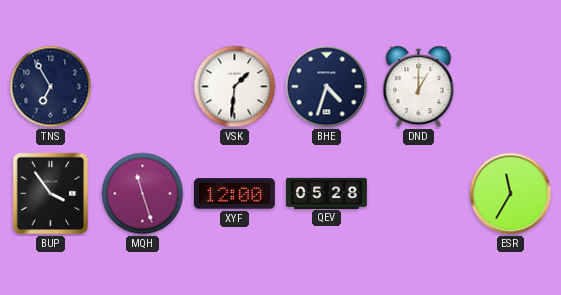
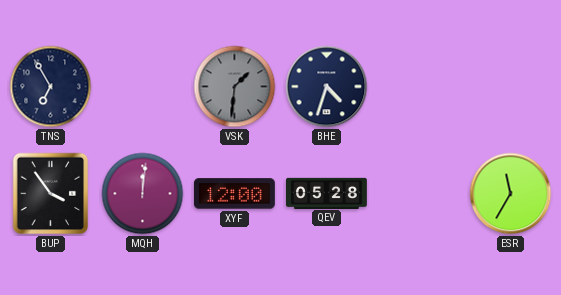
VSK dial: white -> grey (235, 87)
DND: 1:00 -> none (419, 87)
MQH: 11:27 -> 12:01 (143, 194)
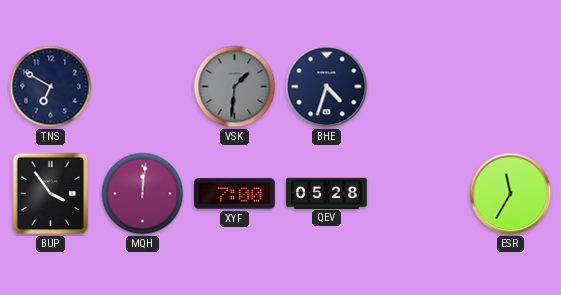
TNS: 6:55 -> 6:50 (51, 87)
XYF: 12:00 -> 7:00 (235, 194)
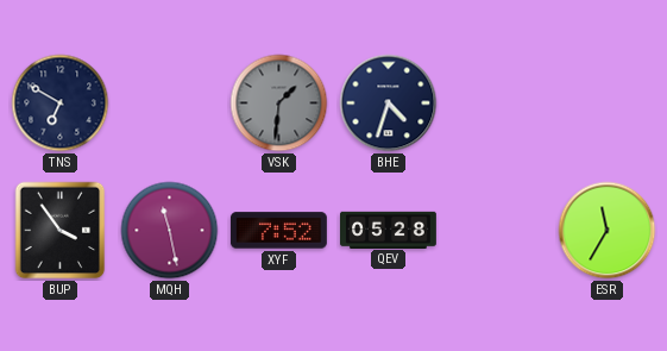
MQH: 12:01 -> 11:28 (170, 231)
XYF: 7:00 -> 7:52 (279, 231)
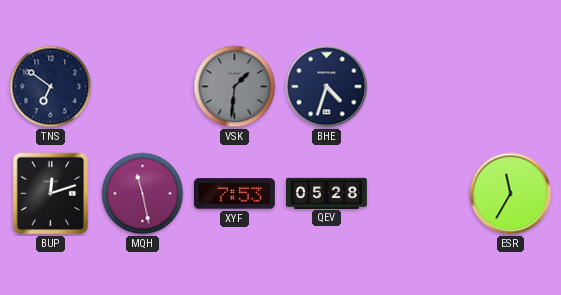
TNS: 6:50 -> 6:51 (51, 87)
BUP: 3:54 -> 12:12 (51, 194)
XYF: 7:52 -> 7:53 (235, 194)
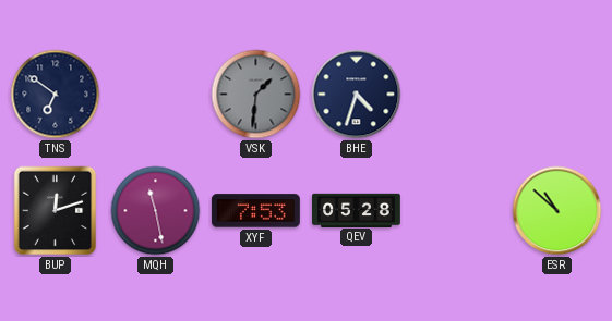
ESR: 11:35 -> 10:52 (557, 211)
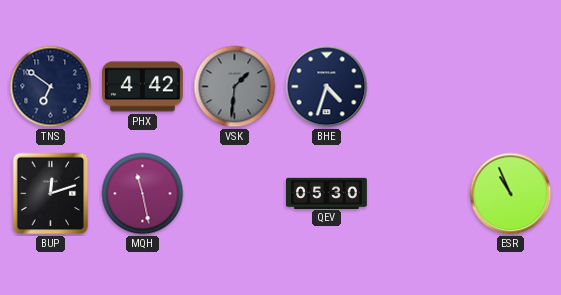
PHX: none -> 4:42 (143, 87)
XYF: 7:53 -> none (256, 211)
QEV: 05:28 -> 05:30 (327, 193)
ESR: 10:52 -> 10:56 (511, 194)
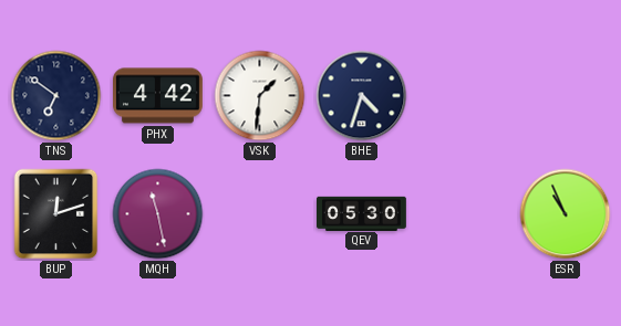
VSK dial: grey -> white (260, 96)
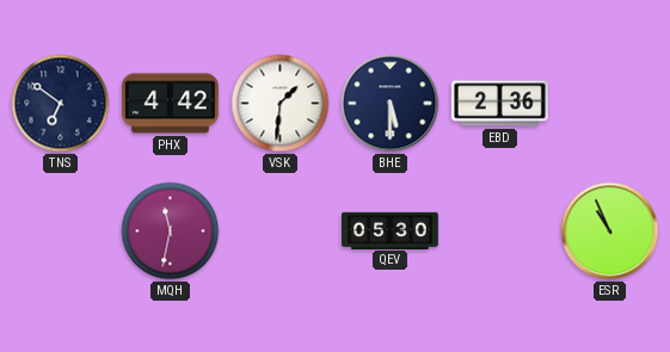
BHE: 4:33 -> 5:30 (391, 104)
EBD: none -> 2:36 (500, 104)
BUP: 12:12 -> none (56, 214)
MQH: 11:28 -> 11:32 (171, 231)
